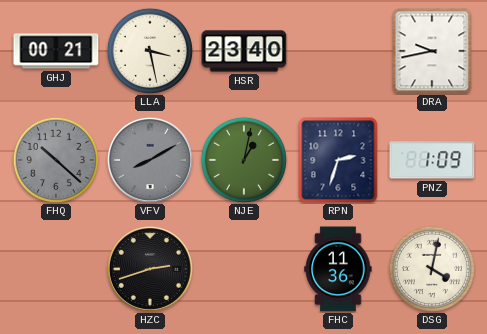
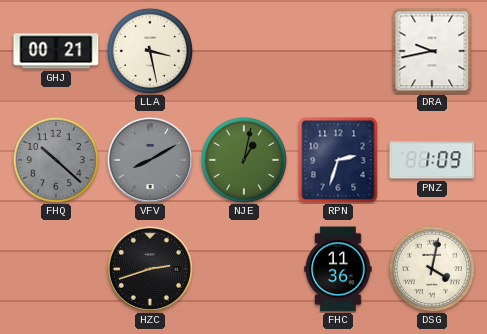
HSR: 23:40 -> none (244, 51)
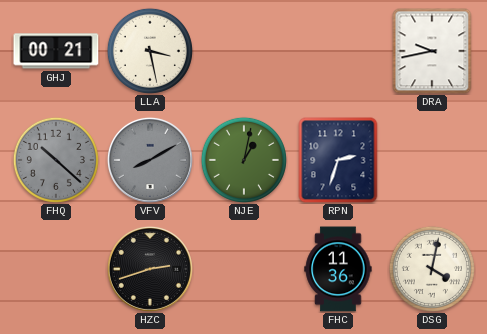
PNZ: 1:09 -> none (432, 160)
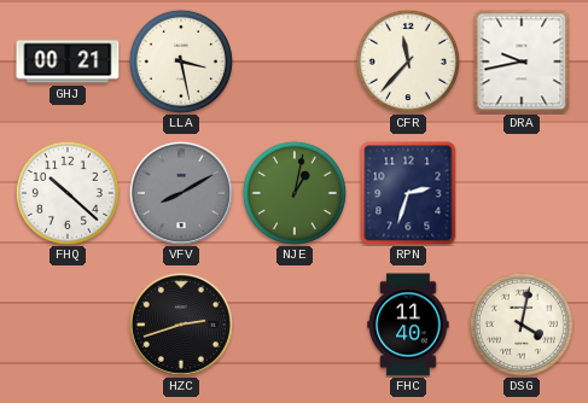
CFR: none -> 11:37 (408, 62)
FHQ dial: grey -> white (68, 193)
FHC: 11:36 -> 11:40 (408, 325)
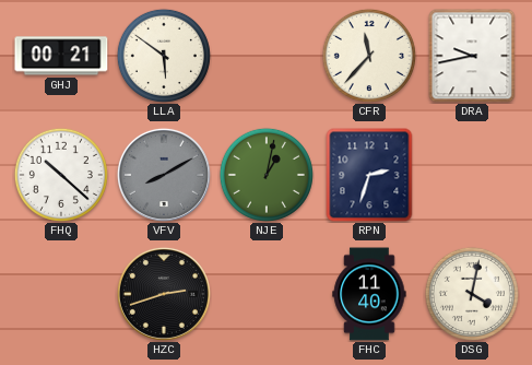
LLA: 3:28 -> 5:51 (164, 56)
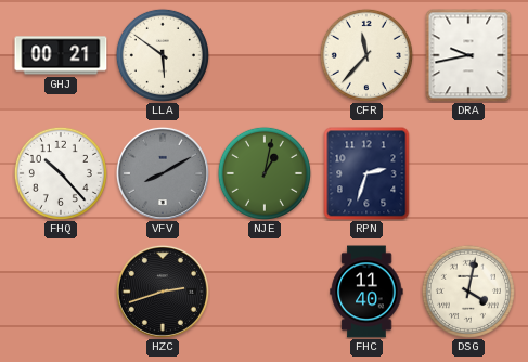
FHQ: 10:22 -> 10:23 (61, 173)
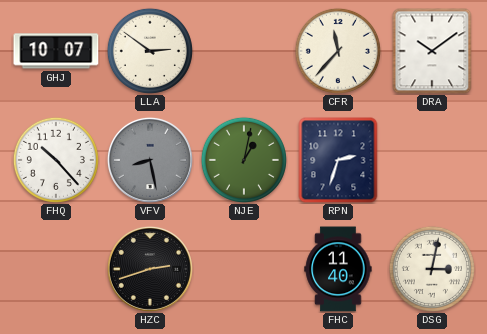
GHJ: 00:21 -> 10:07 (56, 51)
LLA: 5:51 -> 2:51 (150, 51)
DRA: 9:43 -> 10:09 (432, 51)
VFV: 8:10 -> 8:28 (150, 160)
DSG: 4:02 -> 3:02 (432, 269)
